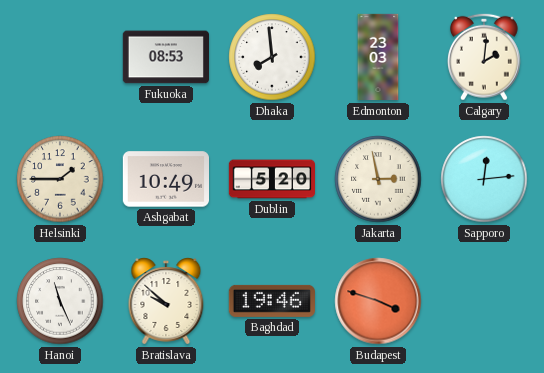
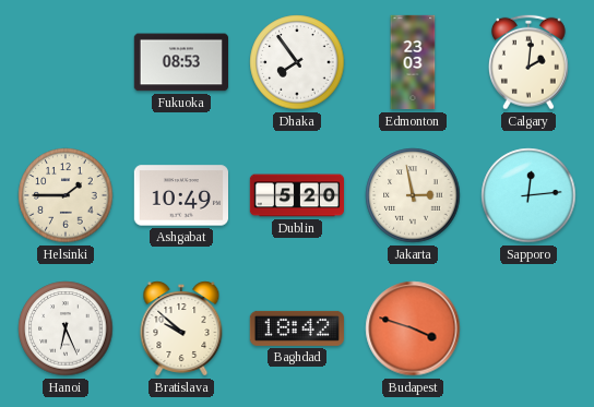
Dhaka: 7:59 -> 7:54 (297, 62)
Hanoi: 11:26 -> 6:26 (66, 328)
Baghdad: 19:46 -> 18:42 (297, 328)
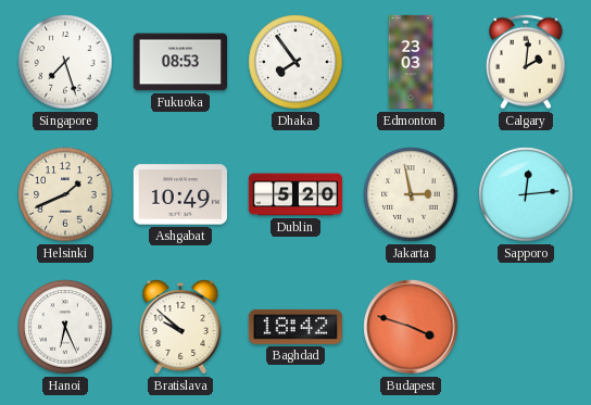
Singapore: none -> 7:27 (65, 62)
Helsinki: 1:45 -> 1:41 (65, 194)
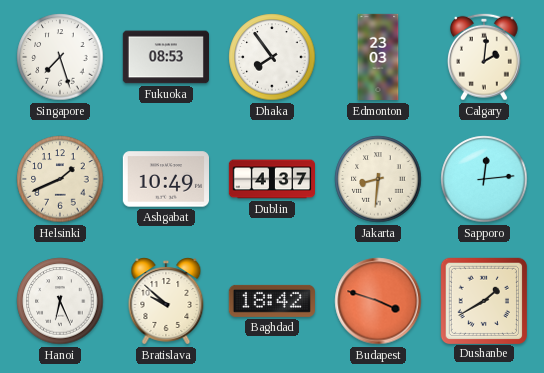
Dublin: 5:20 -> 4:37 (272, 179)
Jakarta: 2:58 -> 8:31 (378, 179)
Dushanbe: none -> 1:40 (483, 300)
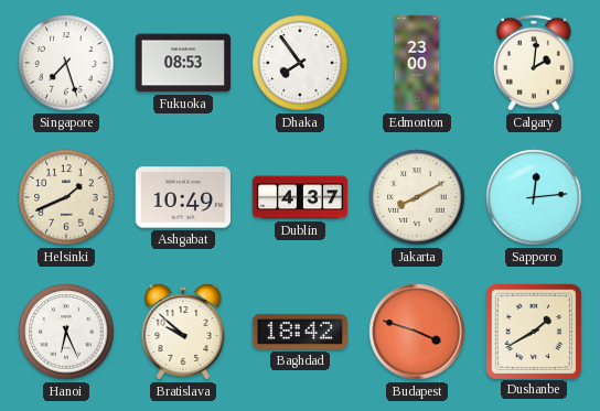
Edmonton: 23:03 -> 23:00 (417, 63)
Jakarta: 8:31 -> 8:10 (417, 197)
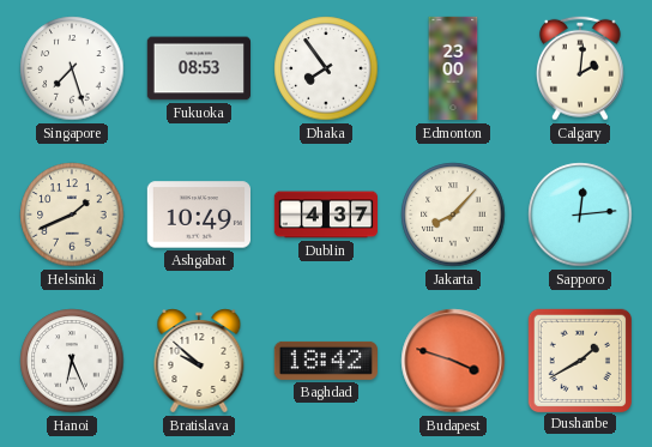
Jakarta: 8:10 -> 8:07 (453, 215)
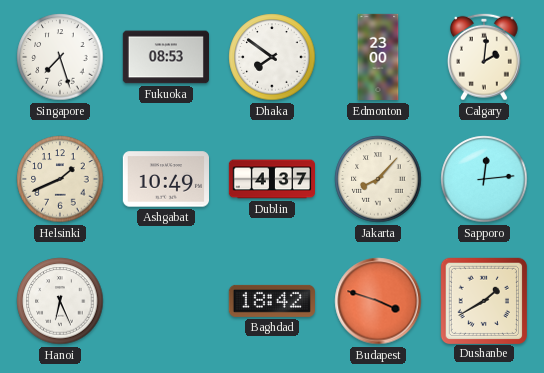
Dhaka: 7:54 -> 7:51 (272, 57)
Bratislava: 9:52 -> none (199, 361)
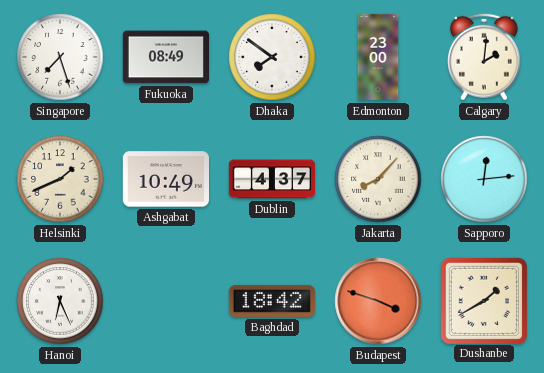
Fukuoka: 08:53 -> 08:49 (165, 57)
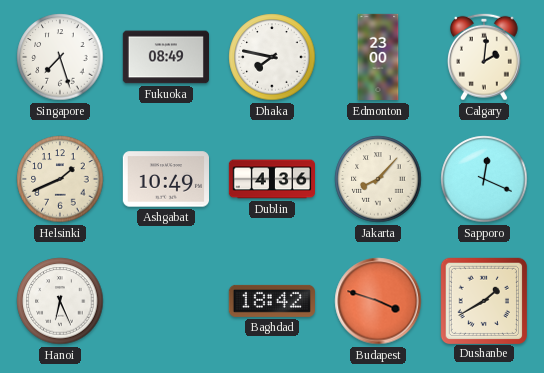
Dhaka: 7:51 -> 7:47 (272, 57)
Dublin: 4:37 -> 4:36 (272, 179)
Sapporo: 12:14 -> 12:19 (484, 179)
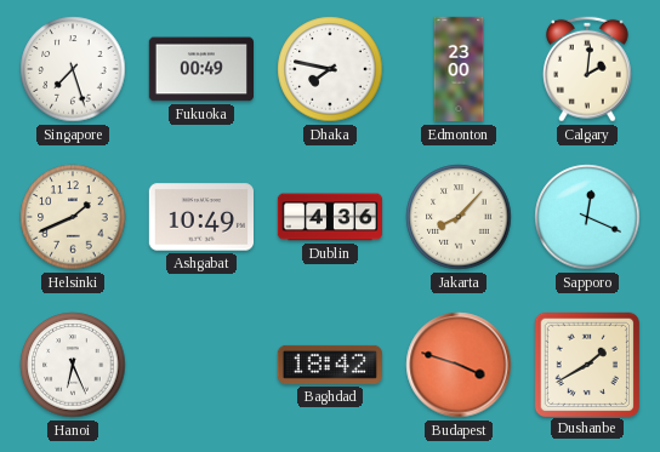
Fukuoka: 08:49 -> 00:49 (200, 69)
